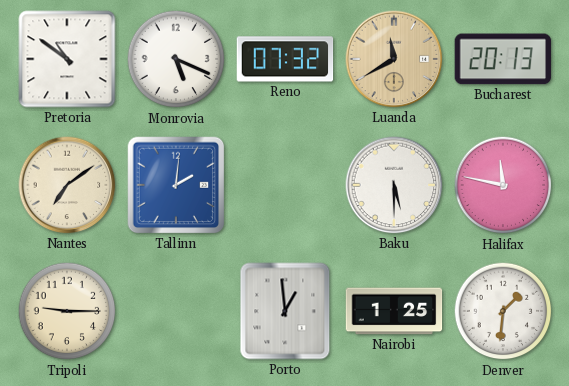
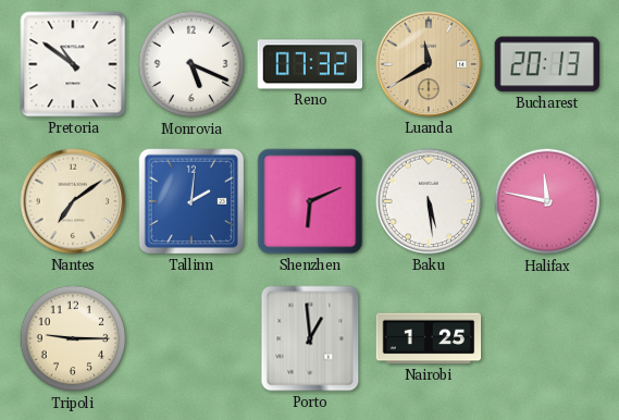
Shenzhen: none -> 6:11 (310, 201)
Baku: 5:30 -> 5:29 (429, 201)
Denver: 1:31 -> none (503, 311)
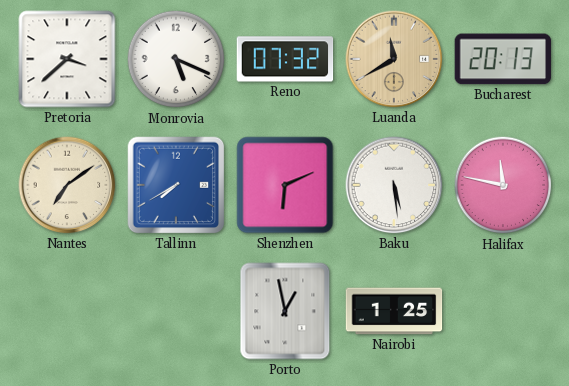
Pretoria: 10:51 -> 3:38 (67, 59)
Tallinn: 2:01 -> 7:40 (176, 185)
Tripoli: 9:15 -> none (73, 338)
Porto: 12:59 -> 12:58 (285, 311)
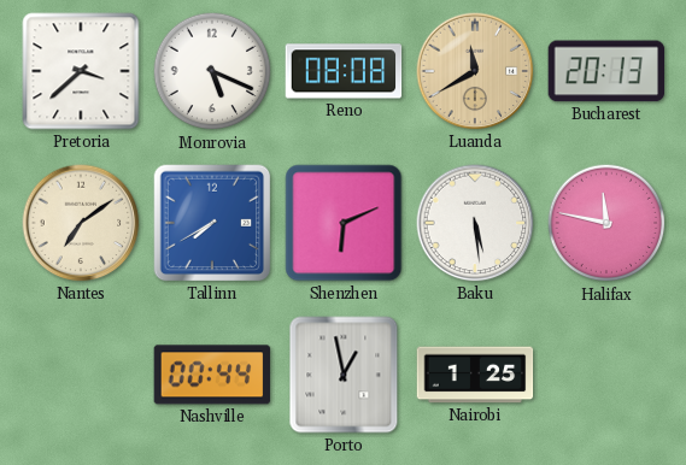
Reno: 07:32 -> 08:08 (344, 71)
Nashville: none -> 00:44 (212, 375)
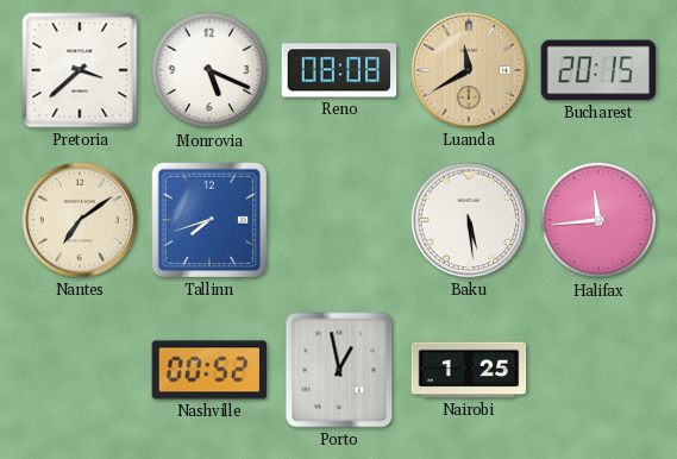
Bucharest: 20:13 -> 20:15 (598, 70)
Tallinn: 7:40 -> 7:42 (209, 220)
Shenzhen: 6:11 -> none (344, 223)
Halifax: 11:47 -> 11:44 (598, 220)
Nashville: 00:44 -> 00:52 (209, 370)
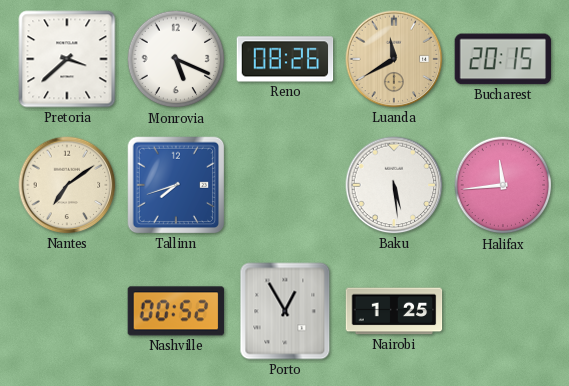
Reno: 08:08 -> 08:26 (285, 59)
Porto: 12:58 -> 12:55 (285, 311)
